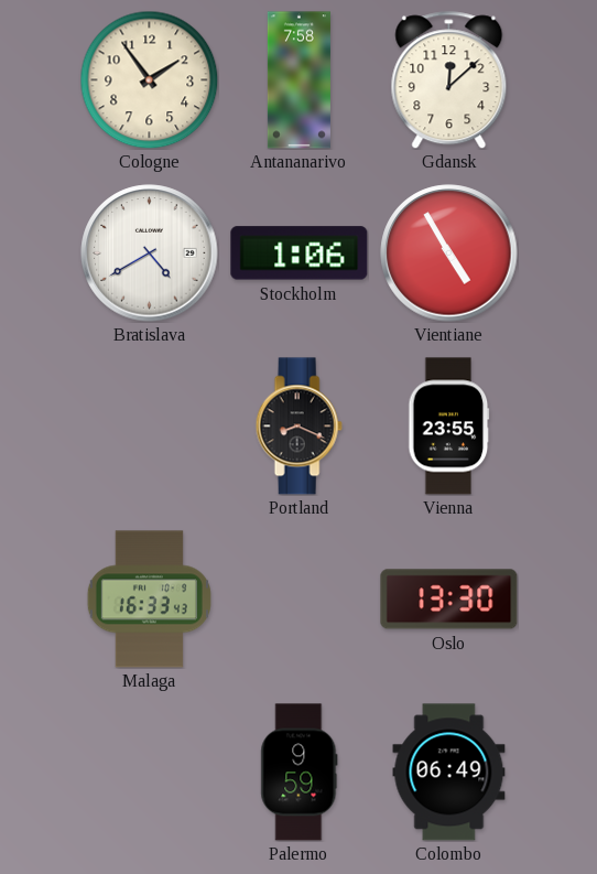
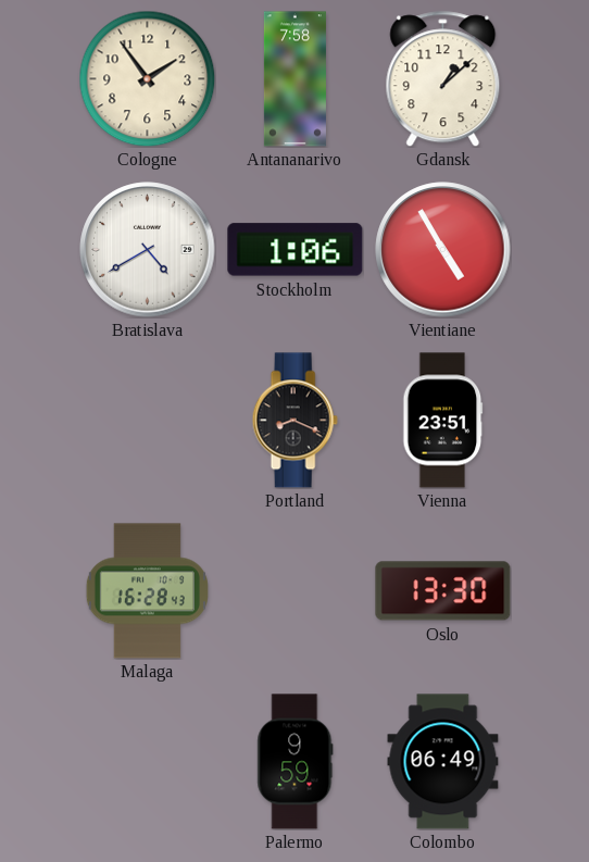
Gdansk: 12:08 -> 1:08 (443, 79)
Vienna: 23:55 -> 23:51 (443, 421)
Malaga: 16:33 -> 16:28 (147, 591)
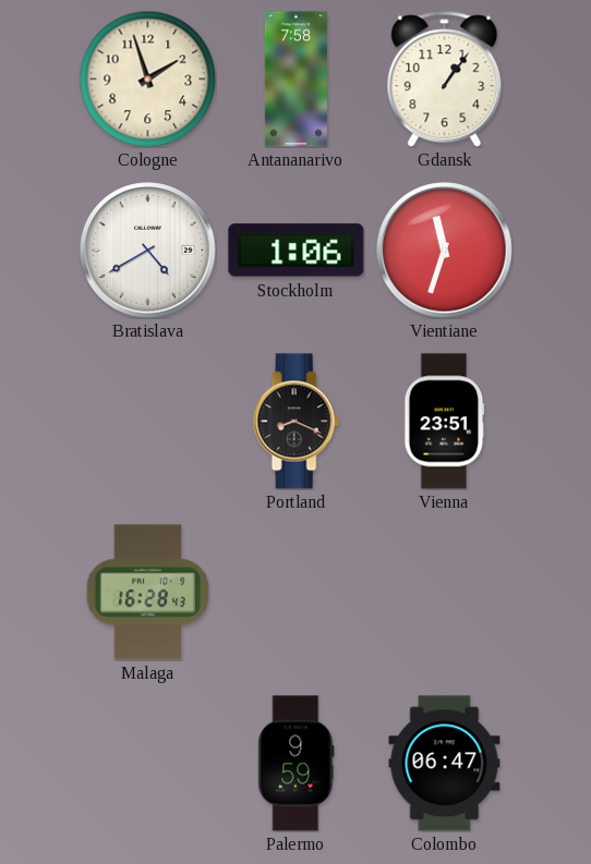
Cologne: 1:54 -> 1:57 (147, 78)
Gdansk: 1:08 -> 1:06 (445, 80)
Vientiane: 4:55 -> 11:33 (445, 251)
Oslo: 13:30 -> none (443, 591)
Colombo: 06:49 -> 06:47 (445, 764)
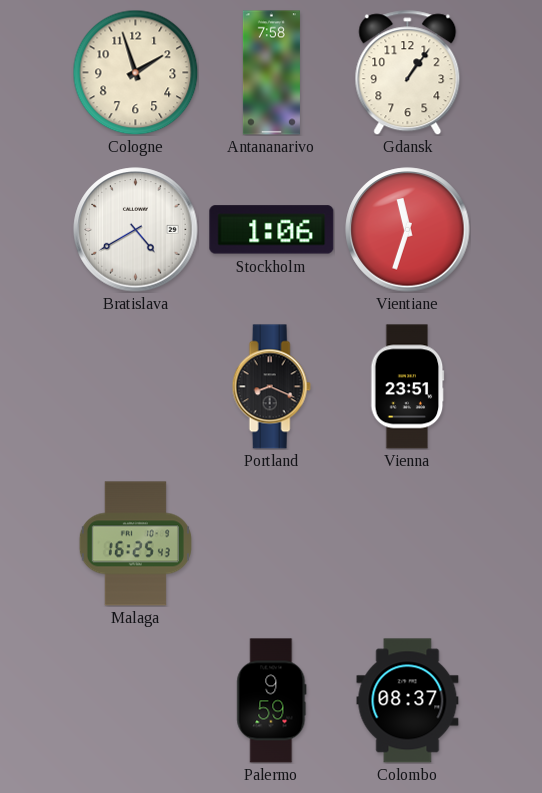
Malaga: 16:28 -> 16:25 (135, 544)
Colombo: 06:47 -> 08:37 (408, 701)
